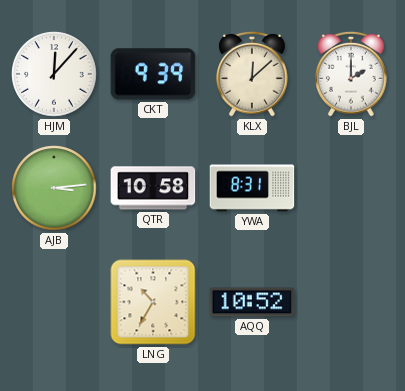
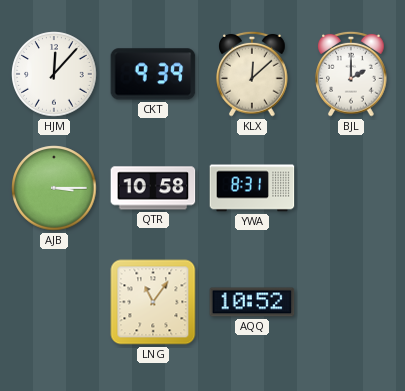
AJB: 3:14 -> 3:15 (54, 188)
LNG: 10:35 -> 11:06 (153, 302)
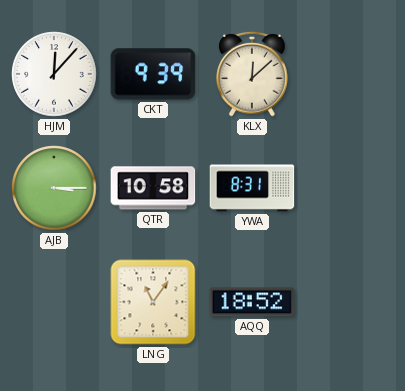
BJL: 2:00 -> none (351, 74)
AQQ: 10:52 -> 18:52 (252, 302)
